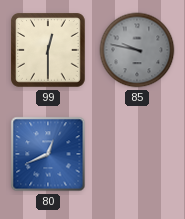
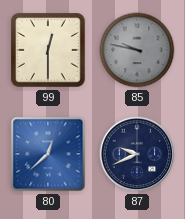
80: 12:41 -> 12:38 (48, 154)
87: none -> 9:41 (137, 154)
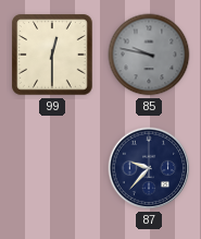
80: 12:38 -> none (48, 154)
87: 9:41 -> 9:37 (149, 168)
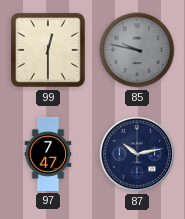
97: none -> 7:47 (48, 154)
87: 9:37 -> 10:13 (137, 154)
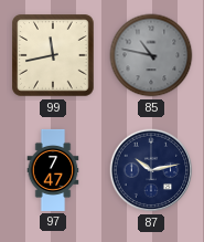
99: 12:30 -> 11:43 (53, 55)
85: 9:47 -> 10:47 (151, 55)
